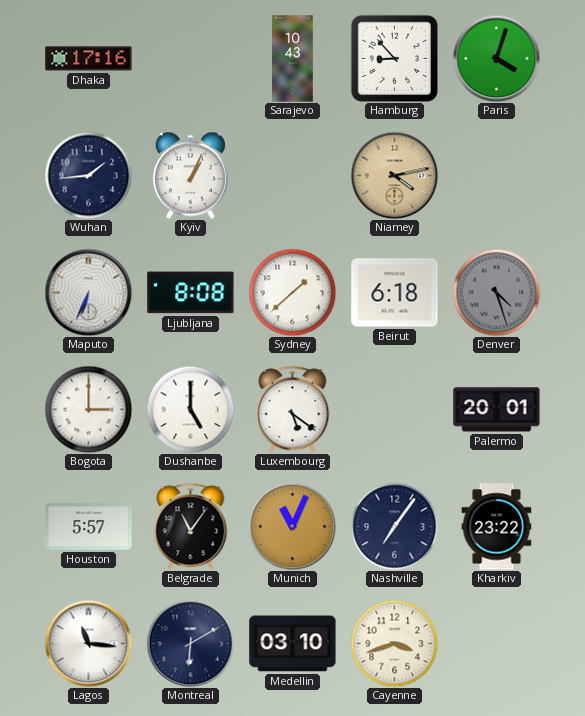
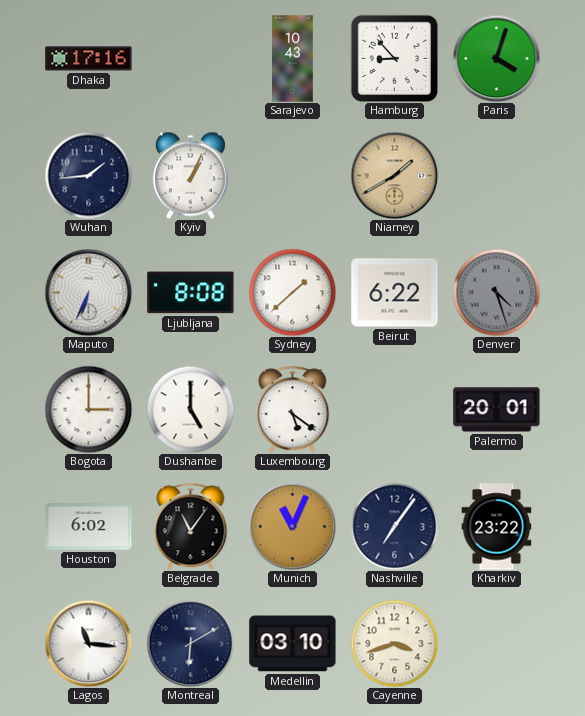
Niamey: 4:13 -> 1:40 (394, 175)
Beirut: 6:18 -> 6:22 (395, 293)
Houston: 5:57 -> 6:02 (89, 527)
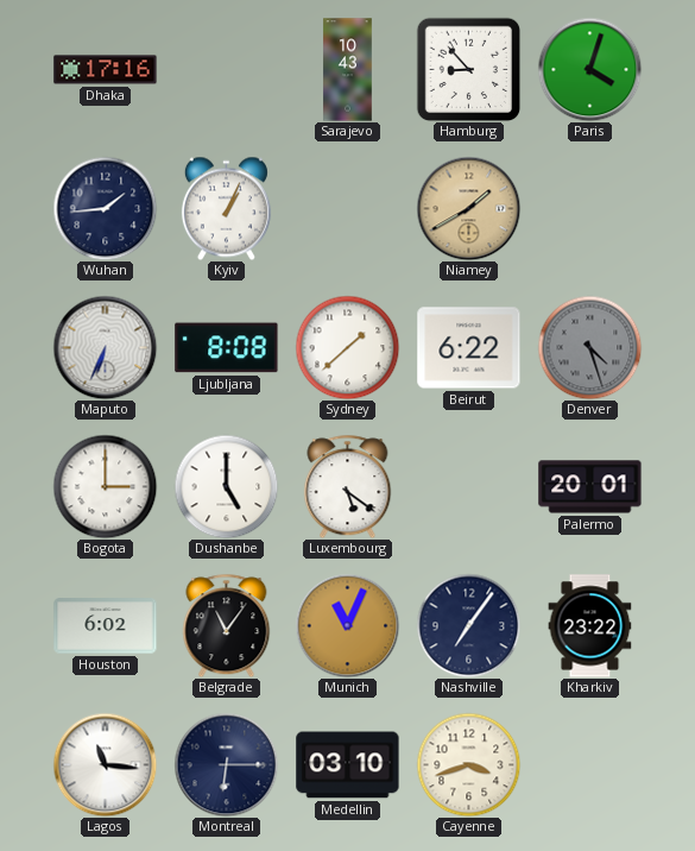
Montreal: 6:10 -> 6:15 (226, 764)
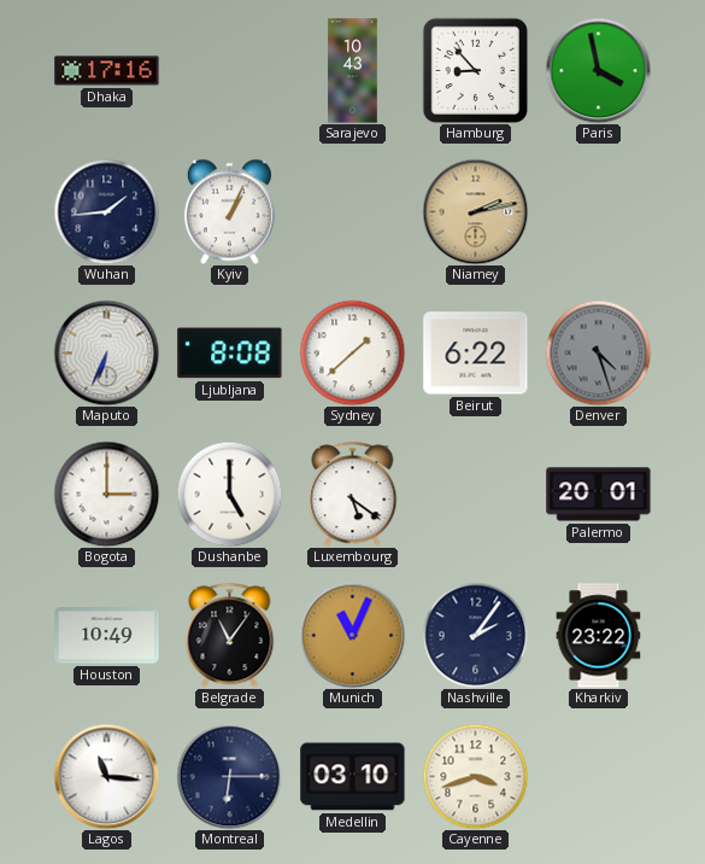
Paris: 4:03 -> 3:58 (598, 70)
Niamey: 1:40 -> 2:13 (475, 211)
Houston: 6:02 -> 10:49 (107, 636)
Nashville: 7:06 -> 2:06 (475, 635)
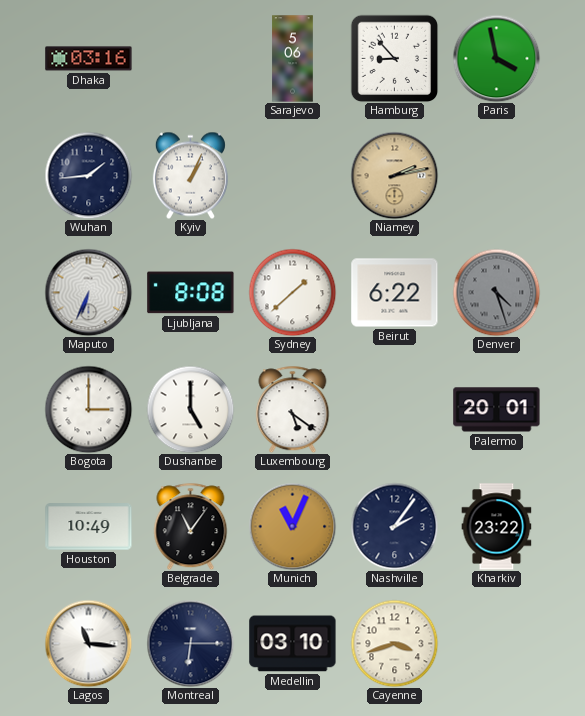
Dhaka: 17:16 -> 03:16 (89, 59)
Sarajevo: 10:43 -> 5:06 (293, 59)
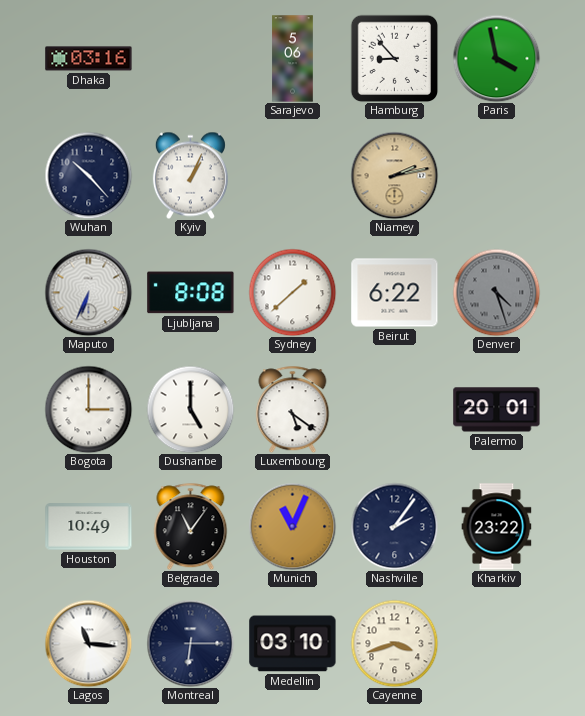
Wuhan: 1:44 -> 10:23 (88, 175)
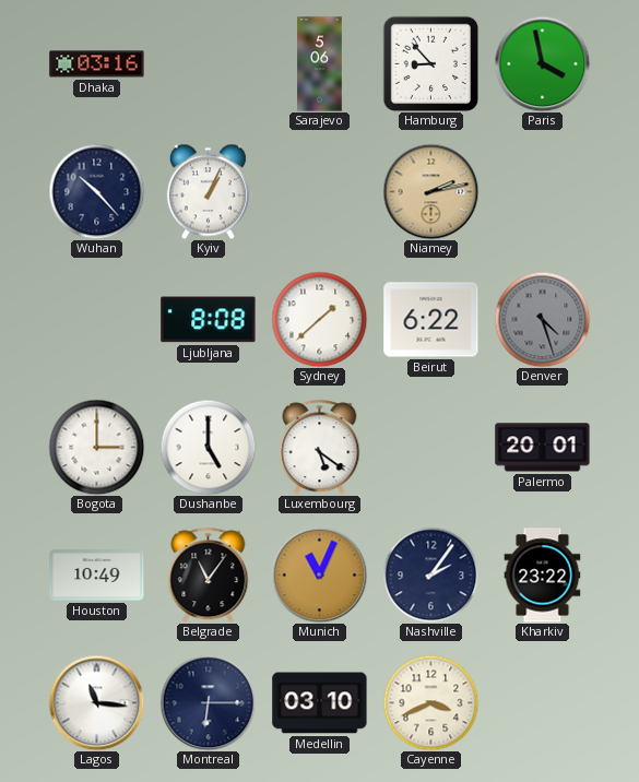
Maputo: 6:34 -> none (88, 292)
Cayenne: 3:42 -> 3:41 (430, 702)
